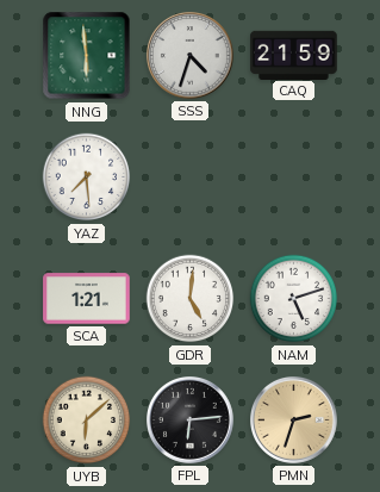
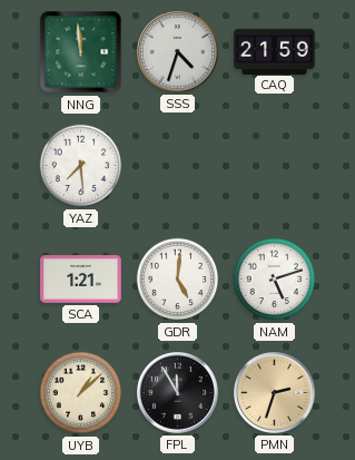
NNG: 5:59 -> 11:59 (81, 52)
UYB: 6:08 -> 1:08 (81, 393)
FPL: 6:14 -> 11:55 (178, 393)
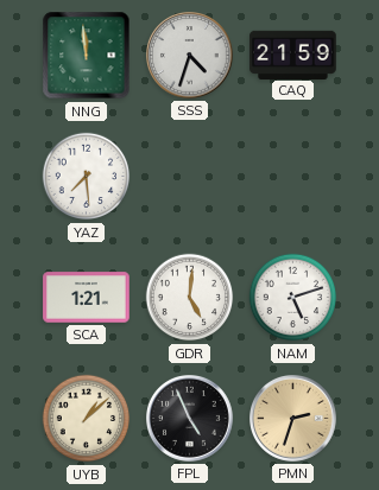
FPL: 11:55 -> 4:56 (190, 419)
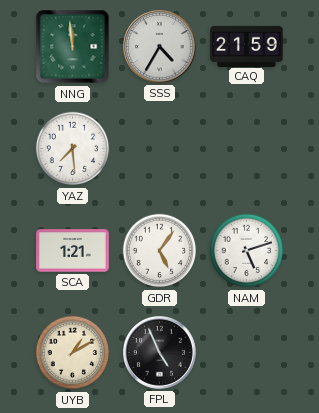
SSS: 4:33 -> 4:35 (160, 47)
GDR: 5:01 -> 5:06 (160, 251)
UYB: 1:08 -> 1:10 (73, 353)
PMN: 2:33 -> none (293, 419)
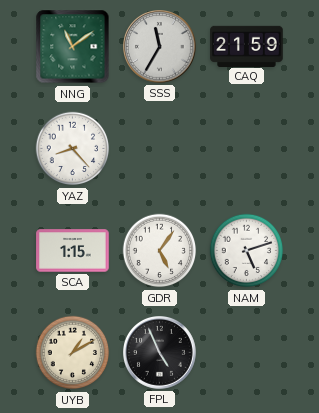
NNG: 11:59 -> 11:09 (73, 47)
SSS: 4:35 -> 11:35 (160, 47)
YAZ: 7:29 -> 8:23 (73, 149)
SCA: 1:21 -> 1:15 (73, 251)
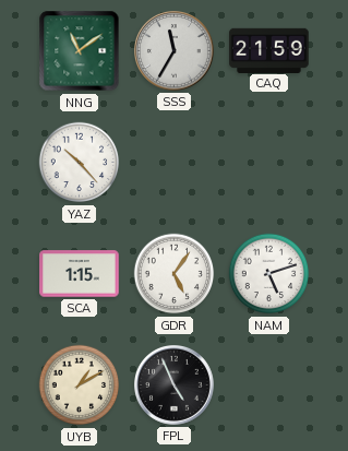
YAZ: 8:23 -> 10:23 (80, 163)
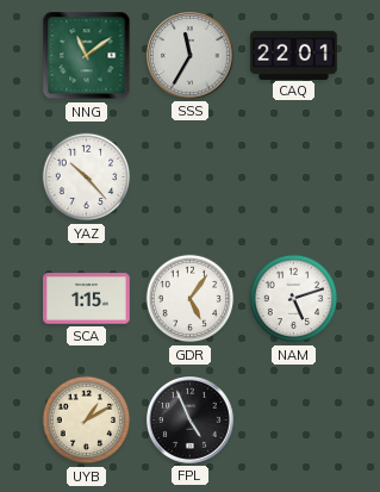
CAQ: 21:59 -> 22:01 (294, 55)
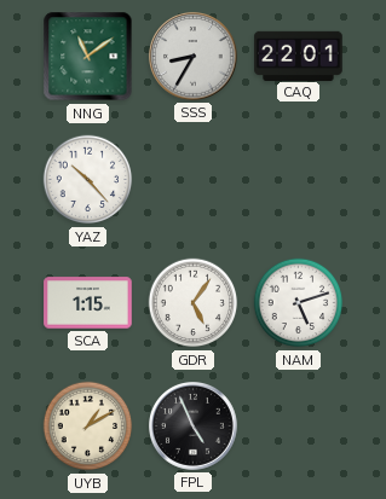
SSS: 11:35 -> 8:35 (194, 57)
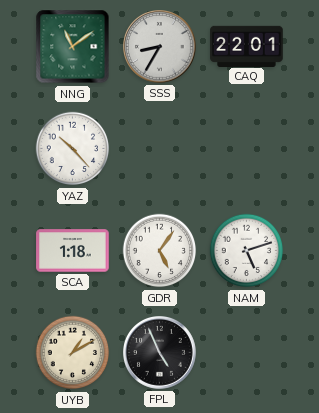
SCA: 1:15 -> 1:18 (73, 251)
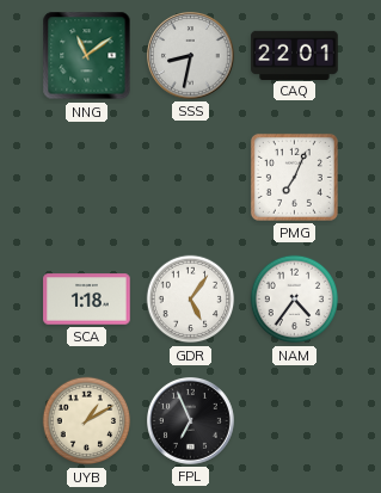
SSS: 8:35 -> 8:32 (191, 56)
YAZ: 10:23 -> none (73, 149)
PMG: none -> 7:04 (294, 177)
NAM: 5:12 -> 4:36 (295, 300)
FPL: 4:56 -> 6:56 (191, 421)
